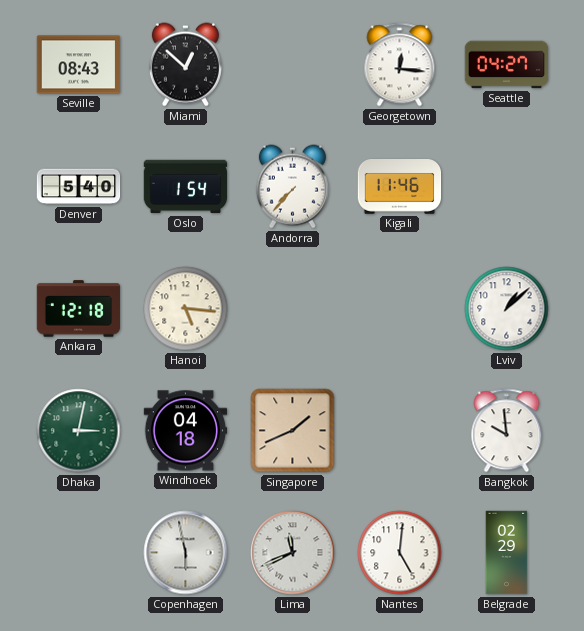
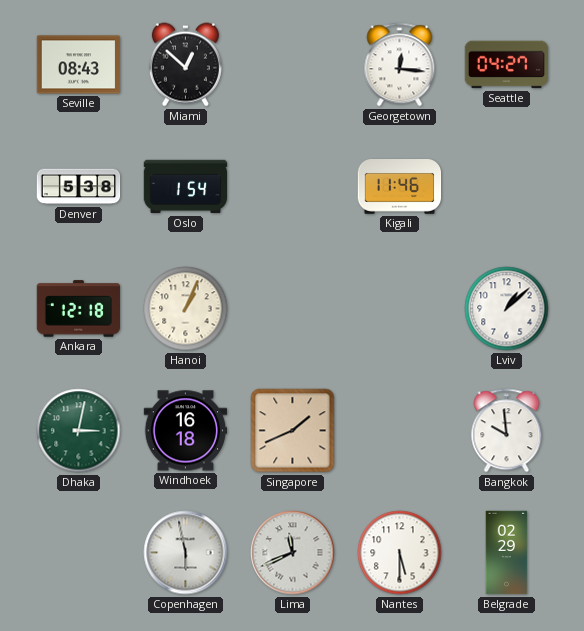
Denver: 5:40 -> 5:38 (79, 187)
Andorra: 7:37 -> none (292, 187)
Hanoi: 5:16 -> 1:04 (186, 309)
Windhoek: 04:18 -> 16:18 (186, 431)
Nantes: 5:01 -> 5:30 (400, 553)
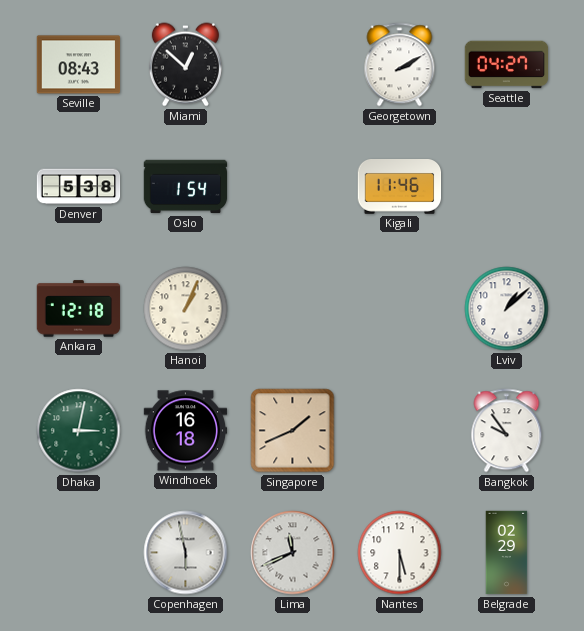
Georgetown: 12:16 -> 2:10 (400, 65)
Bangkok: 9:59 -> 9:54 (507, 431)
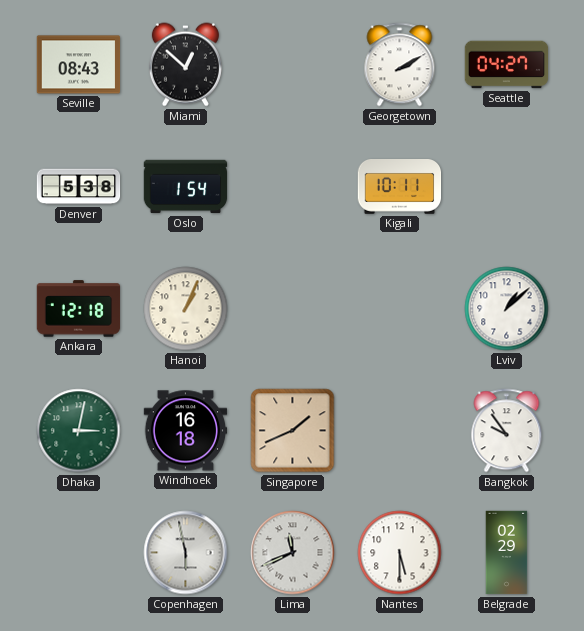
Kigali: 11:46 -> 10:11 (400, 187)
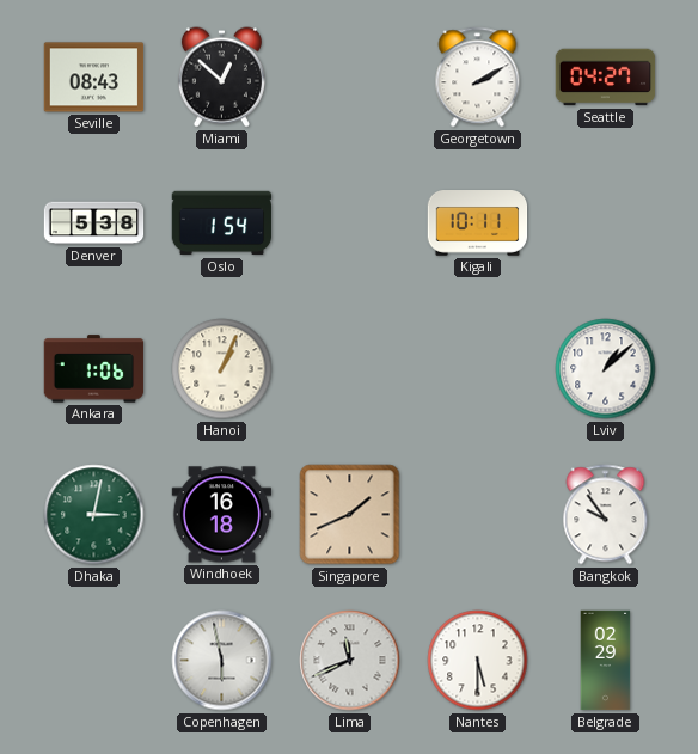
Ankara: 12:18 -> 1:06 (94, 369)
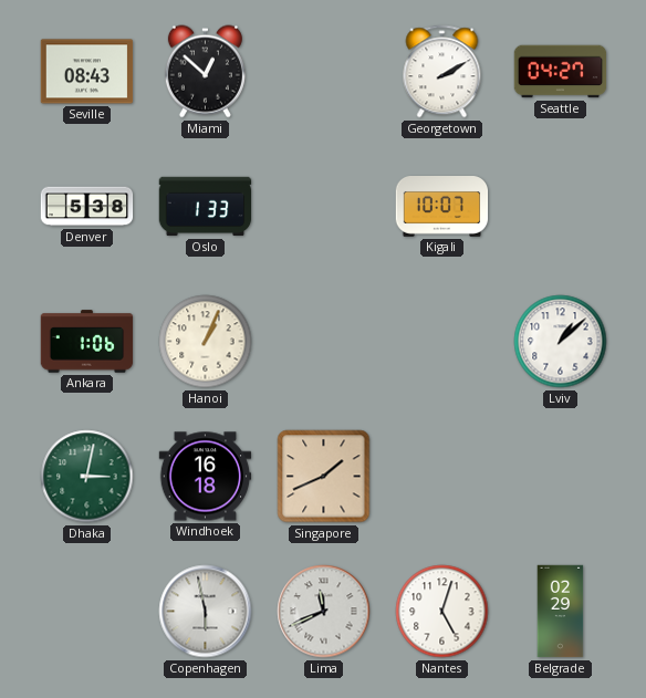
Oslo: 1:54 -> 1:33 (206, 207)
Kigali: 10:11 -> 10:07 (442, 207)
Bangkok: 9:54 -> none (606, 515)
Nantes: 5:30 -> 5:03 (442, 612)
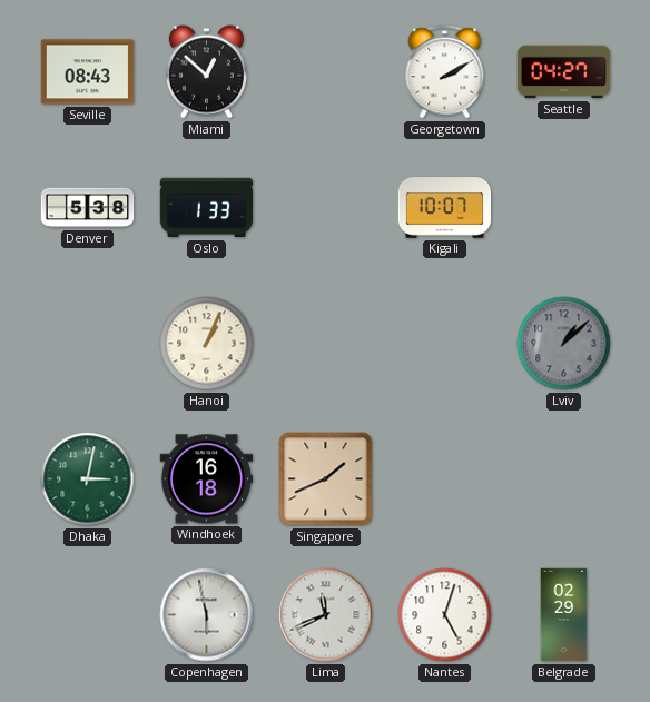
Ankara: 1:06 -> none (87, 342)
Lviv dial: white -> grey (564, 344)
